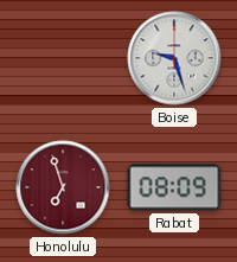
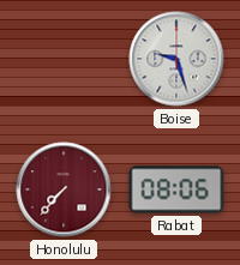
Honolulu: 6:57 -> 7:37 (64, 189)
Rabat: 08:09 -> 08:06 (176, 189)
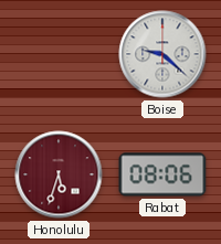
Boise: 9:27 -> 9:22 (162, 54)
Honolulu: 7:37 -> 5:33 (59, 174)
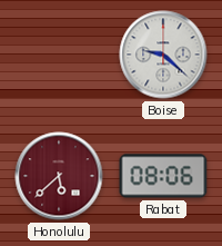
Honolulu: 5:33 -> 5:38 (59, 176)
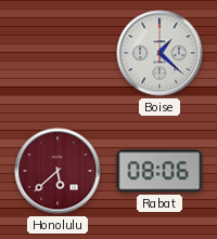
Boise: 9:22 -> 1:22 (159, 53)
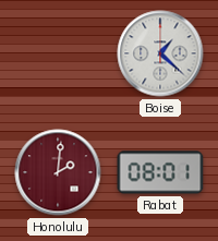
Honolulu: 5:38 -> 2:01 (58, 172)
Rabat: 08:06 -> 08:01 (160, 172)
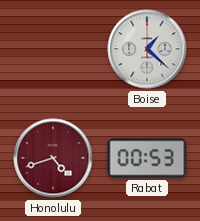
Honolulu: 2:01 -> 4:42 (53, 158)
Rabat: 08:01 -> 00:53 (147, 158)
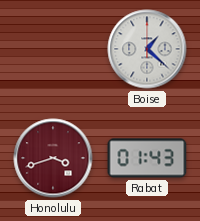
Honolulu: 4:42 -> 3:42 (53, 158)
Rabat: 00:53 -> 01:43 (147, 158)
